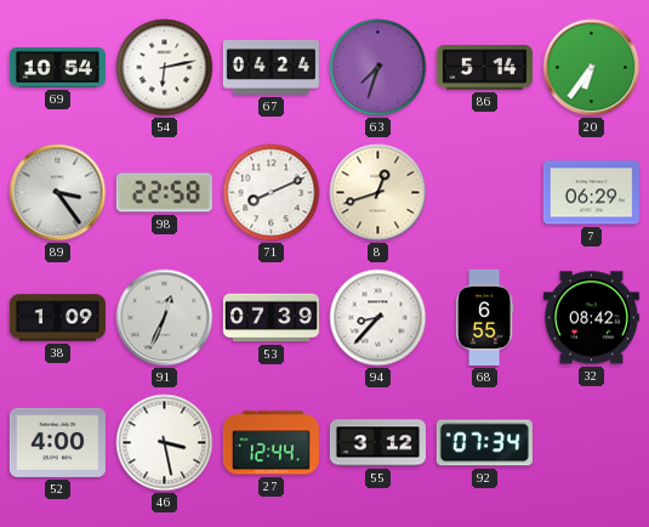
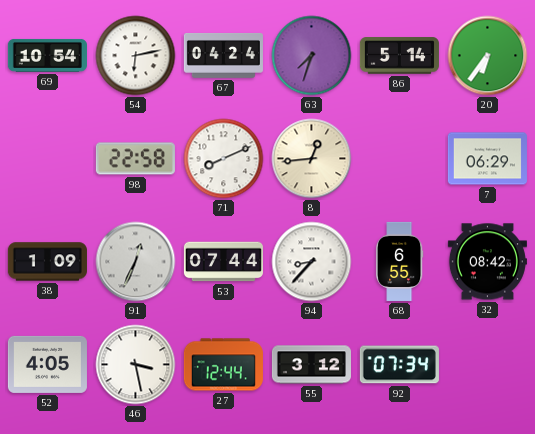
89: 3:24 -> none (58, 193)
8: 12:42 -> 12:44 (312, 159)
53: 07:39 -> 07:44 (223, 262)
52: 4:00 -> 4:05 (47, 364)
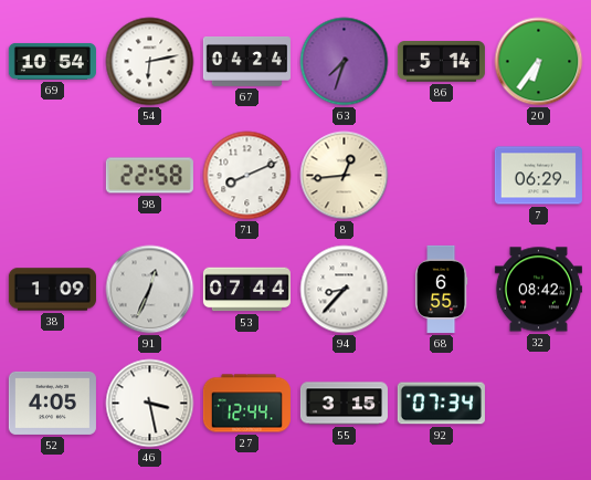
55: 3:12 -> 3:15 (344, 404)
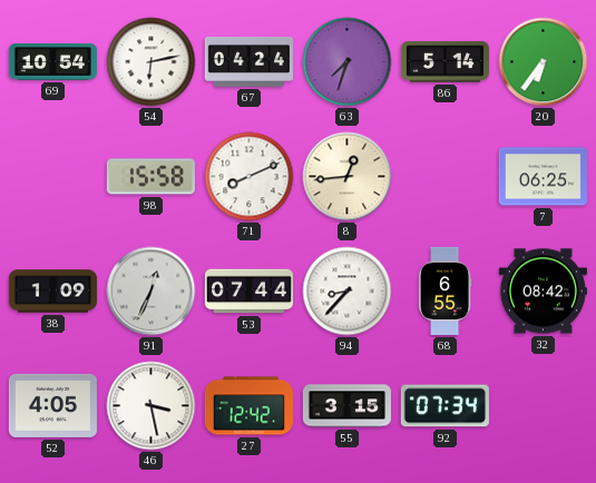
98: 22:58 -> 15:58 (150, 177)
7: 06:29 -> 06:25 (543, 177)
27: 12:44 -> 12:42 (248, 406)
